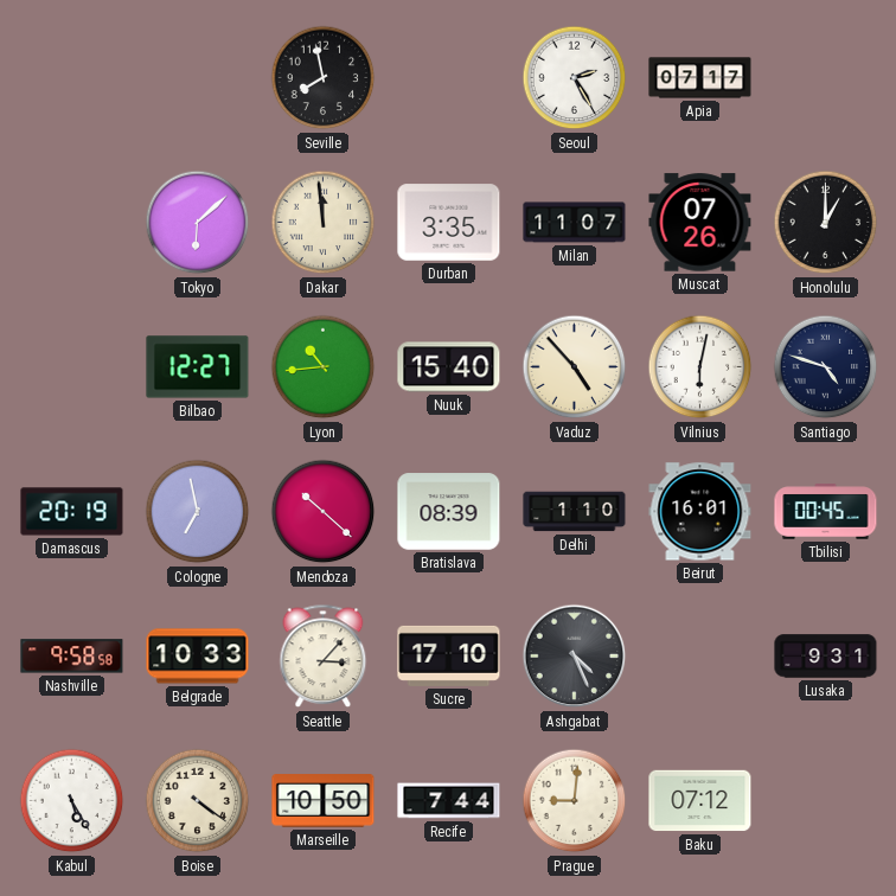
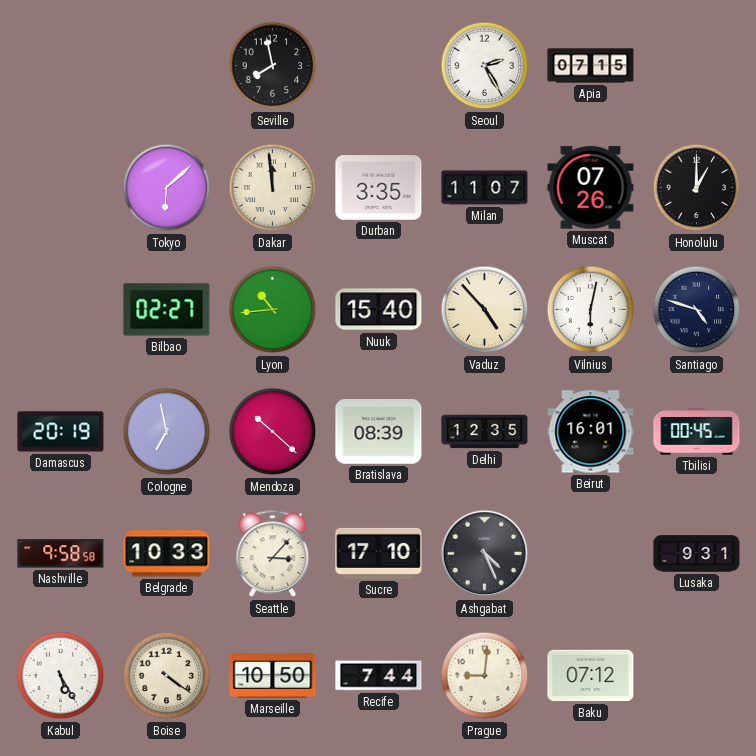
Apia: 07:17 -> 07:15 (591, 66)
Bilbao: 12:27 -> 02:27 (167, 310)
Delhi: 1:10 -> 12:35 (485, 432)
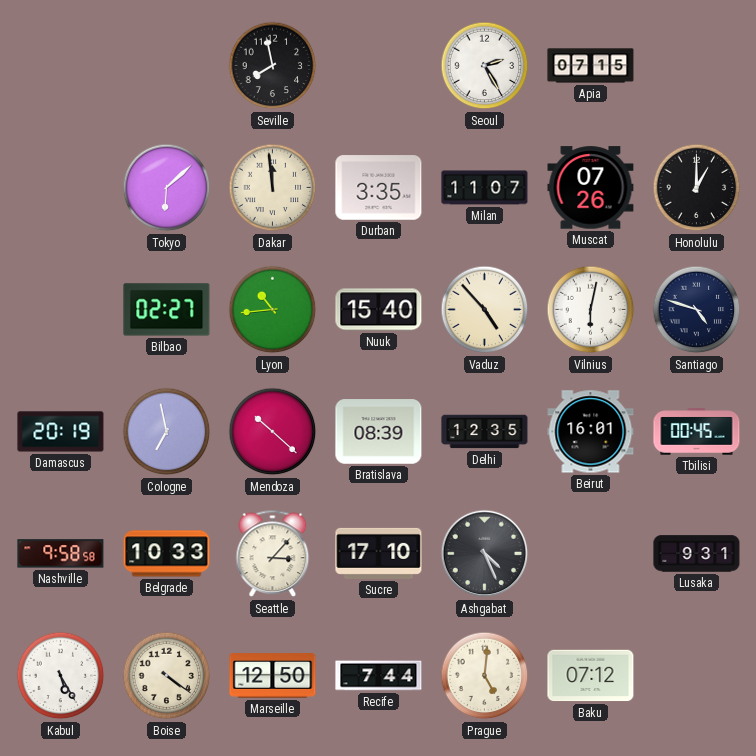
Marseille: 10:50 -> 12:50 (273, 676)
Prague: 9:01 -> 5:01 (485, 676)
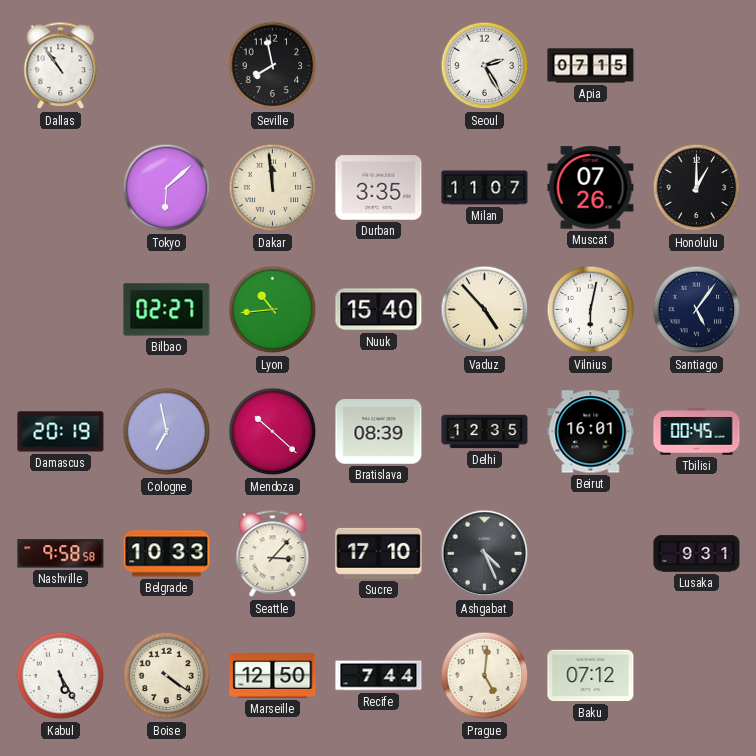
Dallas: none -> 10:54 (61, 66)
Santiago: 4:48 -> 5:06 (697, 310)
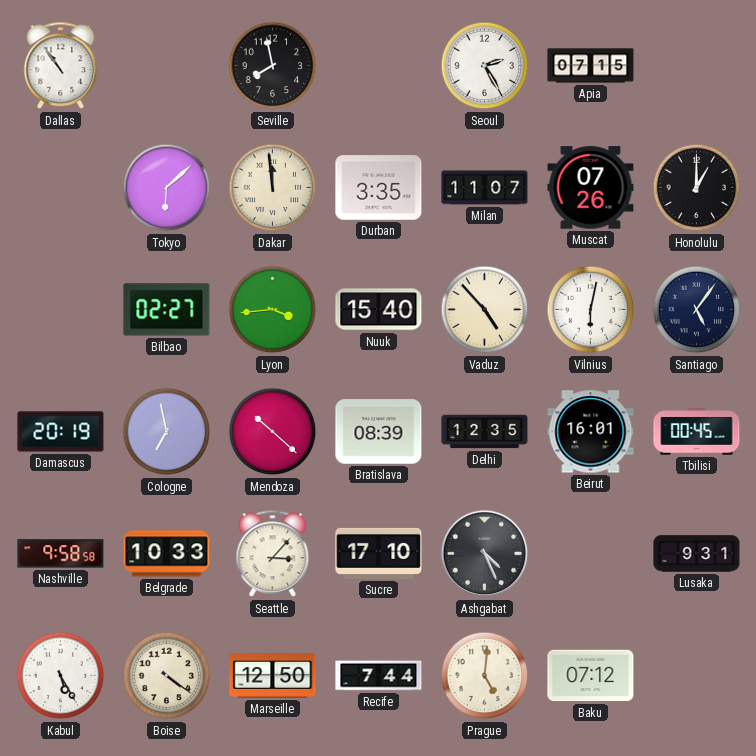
Lyon: 10:44 -> 3:44 (273, 310)
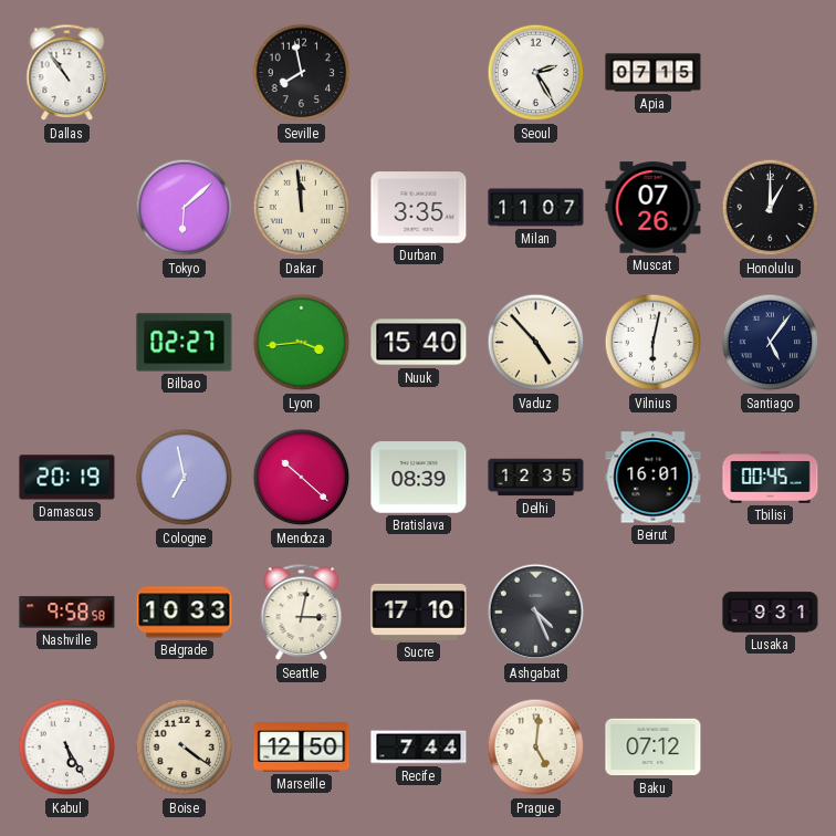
Seattle: 3:07 -> 3:02 (302, 613)
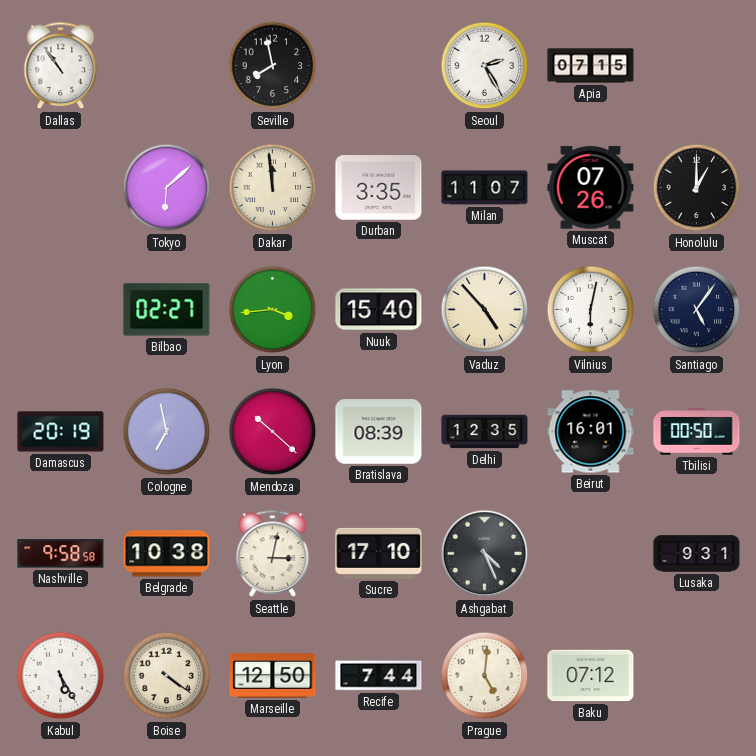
Tbilisi: 00:45 -> 00:50 (697, 432)
Belgrade: 10:33 -> 10:38 (167, 554)
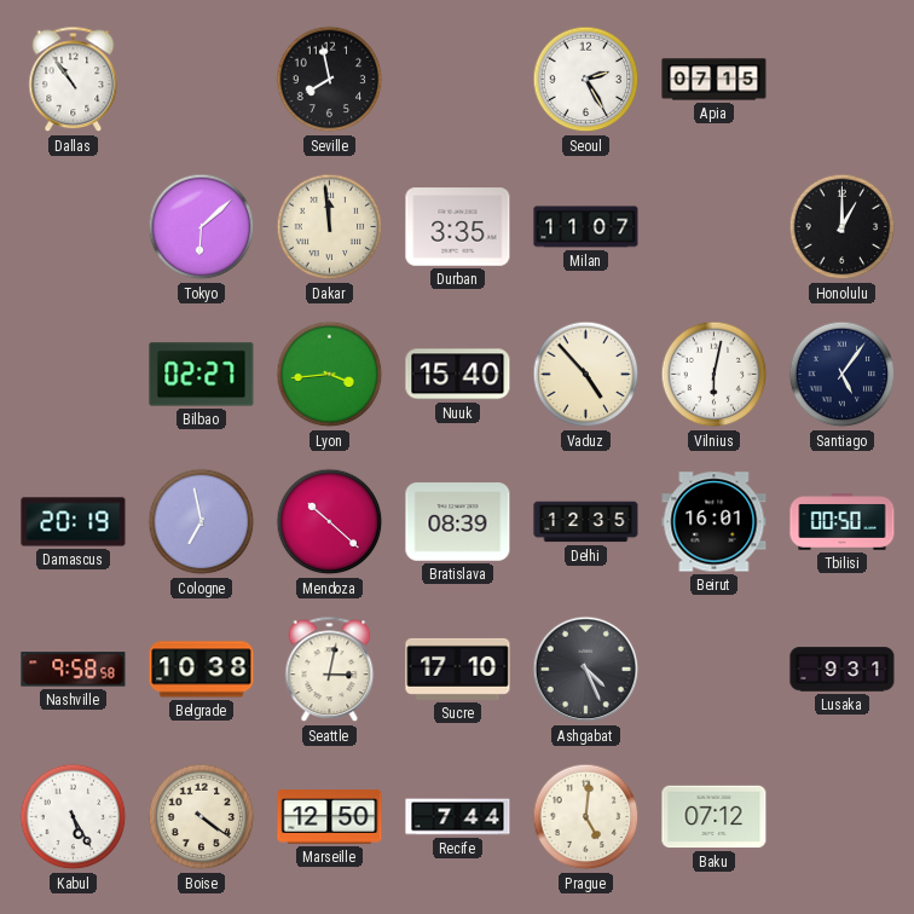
Muscat: 07:26 -> none (591, 188)
